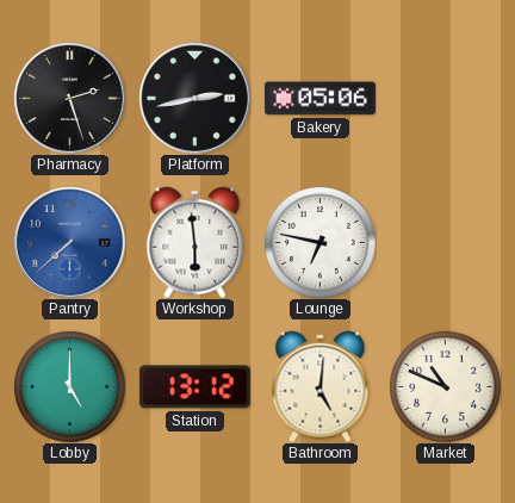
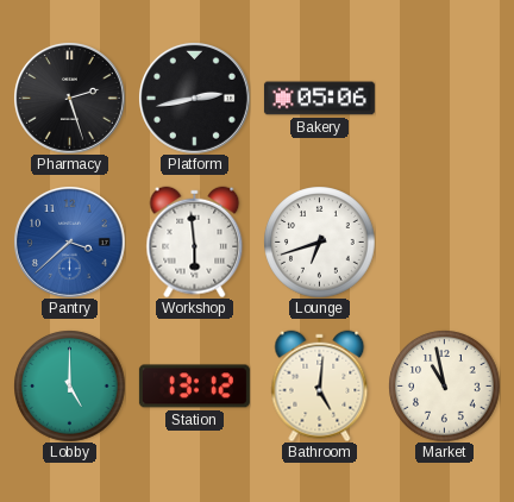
Pantry: 7:38 -> 3:38 (69, 241)
Lounge: 6:47 -> 6:42 (319, 241)
Market: 10:49 -> 10:58 (444, 385)
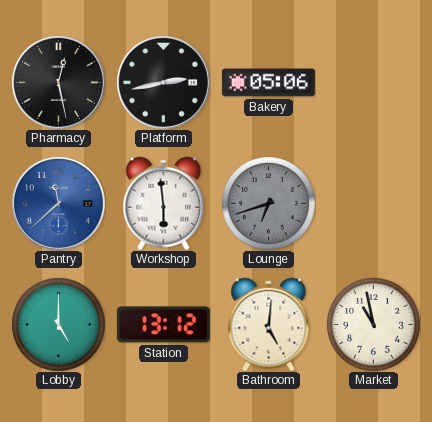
Pharmacy: 2:27 -> 12:28 (58, 82)
Pantry: 3:38 -> 11:38 (58, 203)
Lounge dial: white -> grey (268, 203)
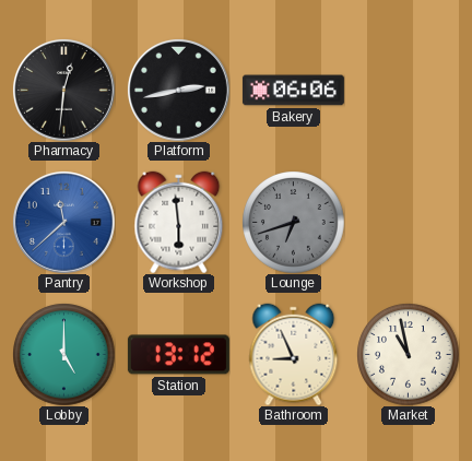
Pharmacy: 12:28 -> 12:31 (63, 90)
Bakery: 05:06 -> 06:06 (293, 91)
Bathroom: 5:01 -> 8:56 (294, 354)
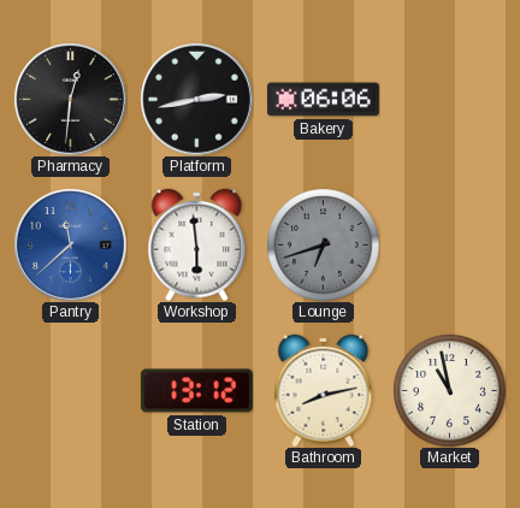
Lobby: 5:00 -> none (63, 354)
Bathroom: 8:56 -> 8:13 (324, 390)
